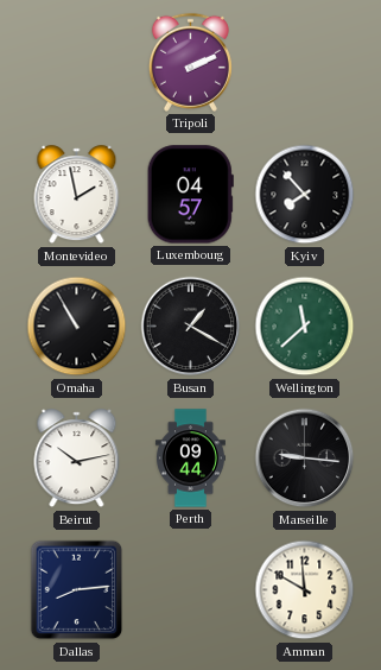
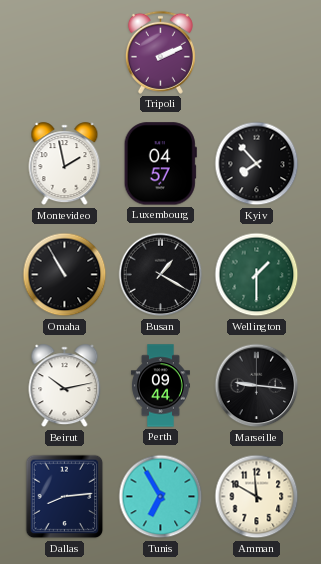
Wellington: 11:38 -> 1:30 (257, 275)
Tunis: none -> 6:55 (161, 497)
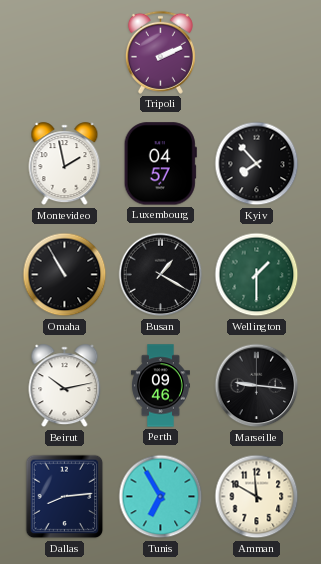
Perth: 09:44 -> 09:46 (160, 386)
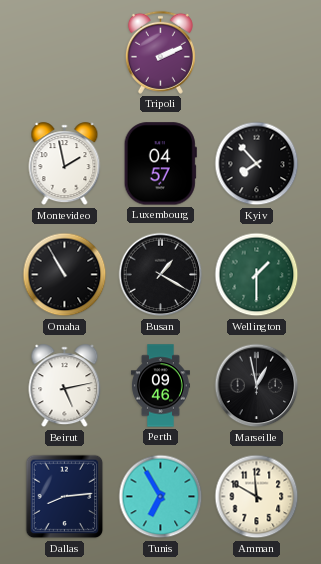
Beirut: 10:13 -> 5:13 (65, 386)
Marseille: 9:16 -> 12:58 (257, 386)
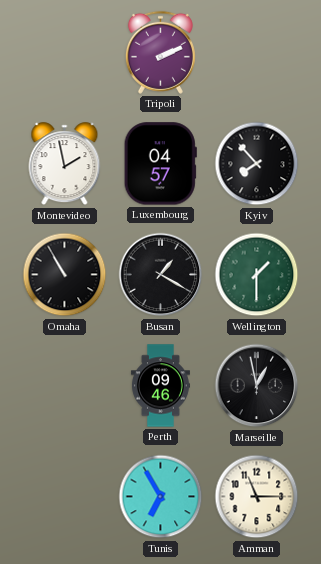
Beirut: 5:13 -> none (65, 386)
Dallas: 8:14 -> none (65, 497)
Amman: 11:50 -> 11:15 (257, 497)
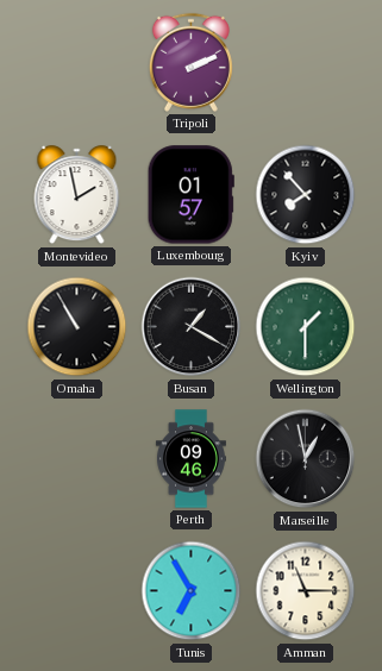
Luxembourg: 04:57 -> 01:57 (190, 195)
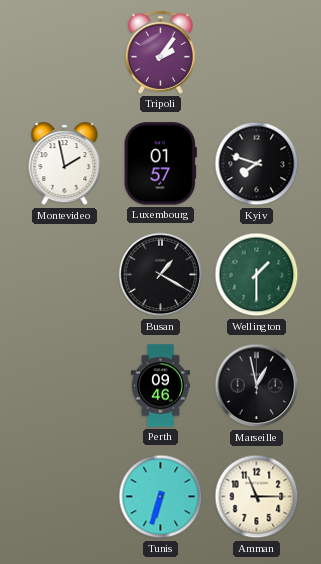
Tripoli: 2:11 -> 2:06 (160, 52)
Kyiv: 7:53 -> 7:48 (257, 164)
Omaha: 10:55 -> none (77, 327)
Tunis: 6:55 -> 6:33 (161, 497)
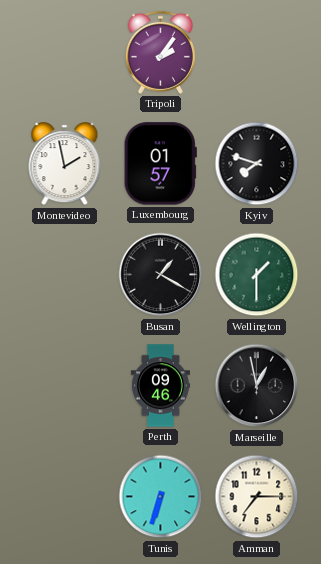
Amman: 11:15 -> 7:15 (257, 497)
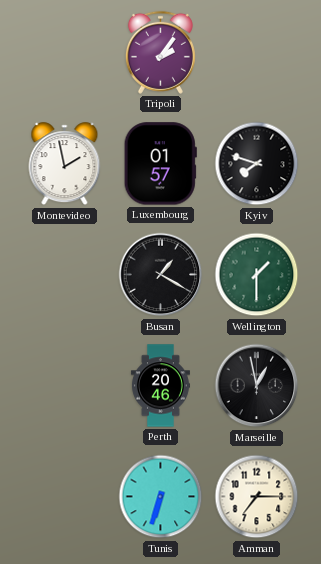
Perth: 09:46 -> 20:46 (160, 386)
